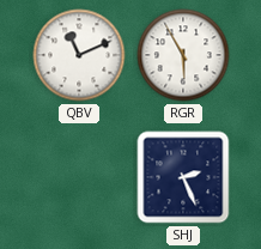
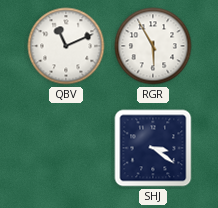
SHJ: 2:26 -> 3:21 (153, 148)
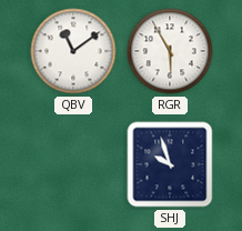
QBV: 11:11 -> 11:09 (73, 51)
SHJ: 3:21 -> 9:57 (170, 164)
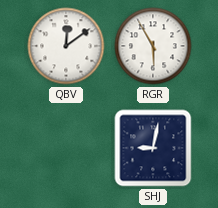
QBV: 11:09 -> 12:09 (66, 46)
SHJ: 9:57 -> 9:02 (153, 148)
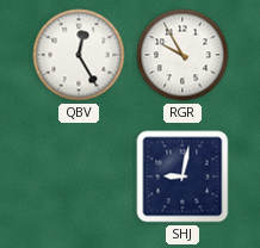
QBV: 12:09 -> 12:25 (79, 55)
RGR: 5:55 -> 9:55 (182, 55)
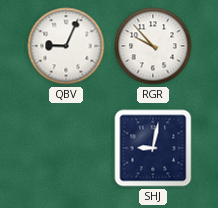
QBV: 12:25 -> 9:04 (66, 46)
RGR: 9:55 -> 9:53 (153, 46)
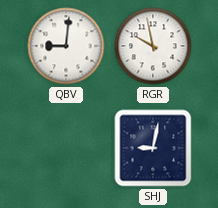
QBV: 9:04 -> 9:01 (66, 46)
RGR: 9:53 -> 9:58 (153, 46)
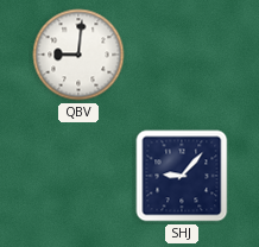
RGR: 9:58 -> none (153, 46)
SHJ: 9:02 -> 9:07 (182, 176)
